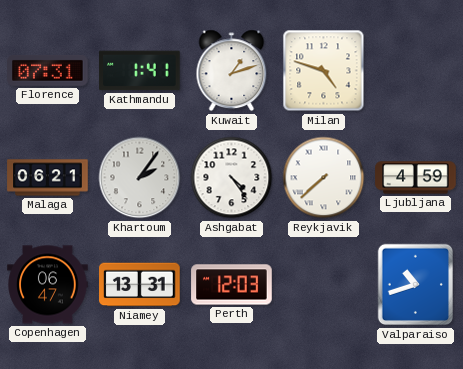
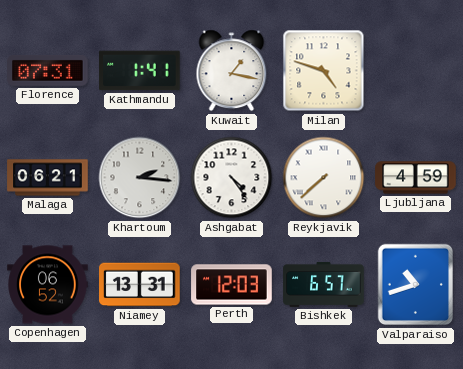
Kuwait: 1:12 -> 1:17 (232, 71)
Khartoum: 2:06 -> 2:16 (140, 178)
Copenhagen: 06:47 -> 06:52 (48, 285)
Bishkek: none -> 6:57 (324, 284)
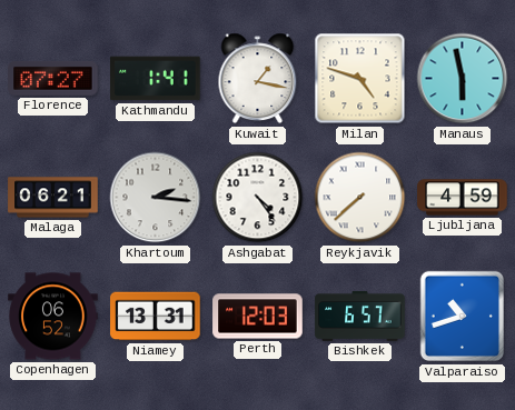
Florence: 07:31 -> 07:27 (53, 78)
Manaus: none -> 5:58 (463, 79)
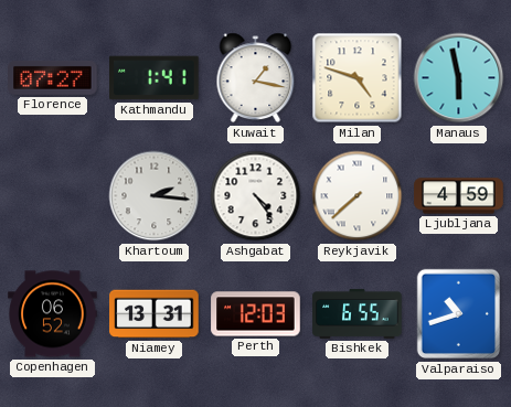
Malaga: 06:21 -> none (53, 198)
Bishkek: 6:57 -> 6:55 (358, 313)
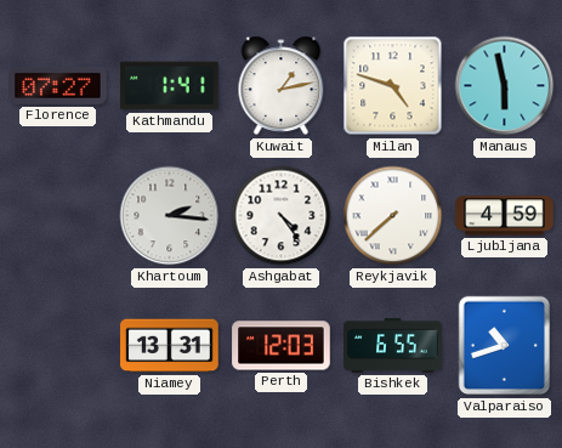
Kuwait: 1:17 -> 1:13 (282, 86)
Copenhagen: 06:52 -> none (53, 314)
